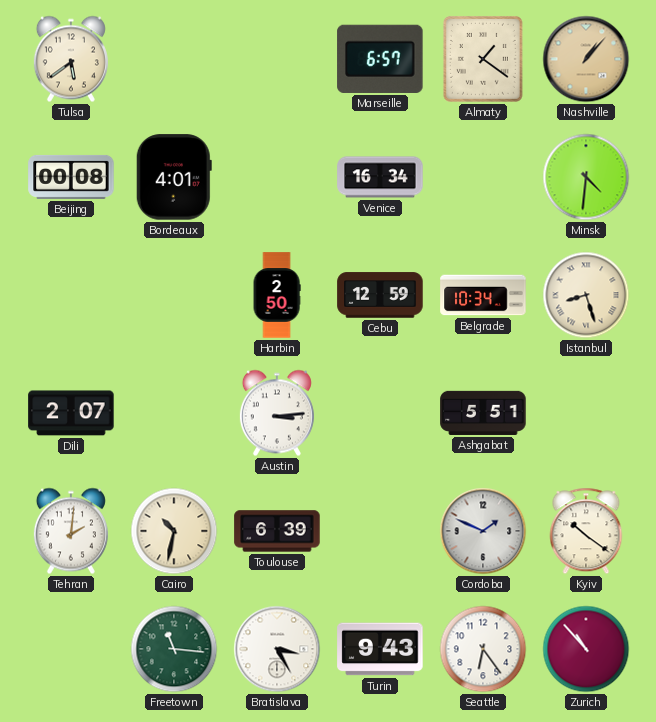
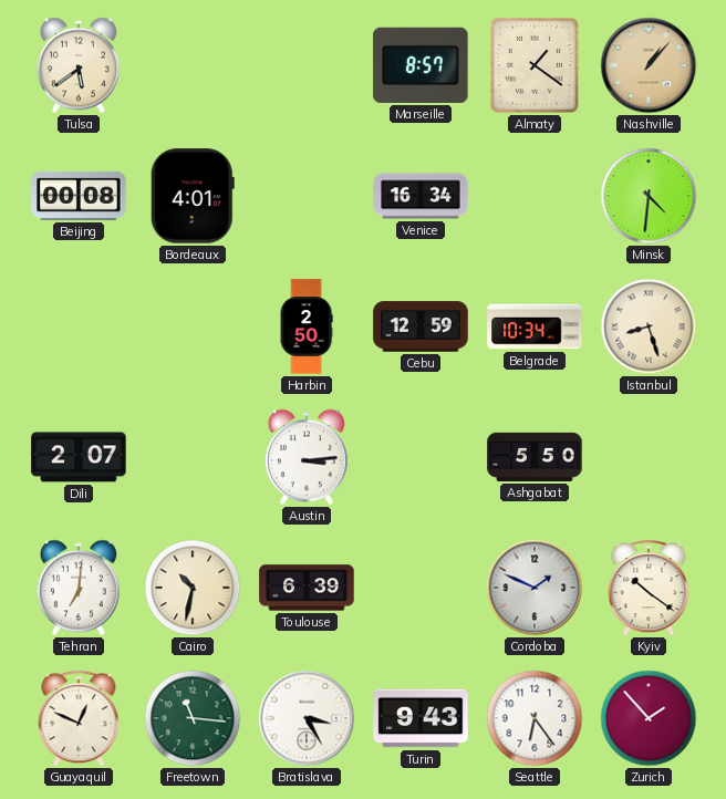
Marseille: 6:57 -> 8:57 (421, 65)
Ashgabat: 5:51 -> 5:50 (535, 457)
Tehran: 2:01 -> 7:01 (79, 588)
Guayaquil: none -> 12:49 (79, 718)
Zurich: 10:53 -> 1:53 (649, 718)
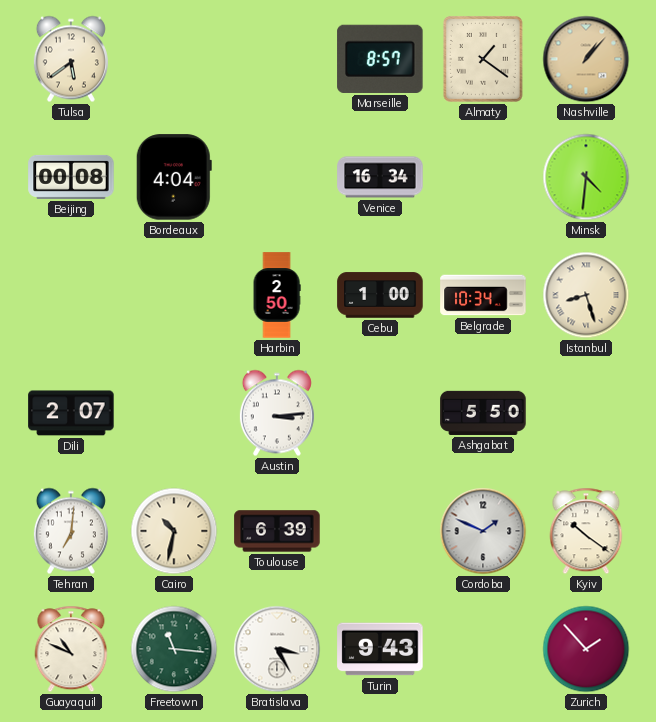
Bordeaux: 4:01 -> 4:04 (174, 177)
Cebu: 12:59 -> 1:00 (380, 295)
Guayaquil: 12:49 -> 10:49 (71, 649)
Seattle: 6:24 -> none (535, 718)
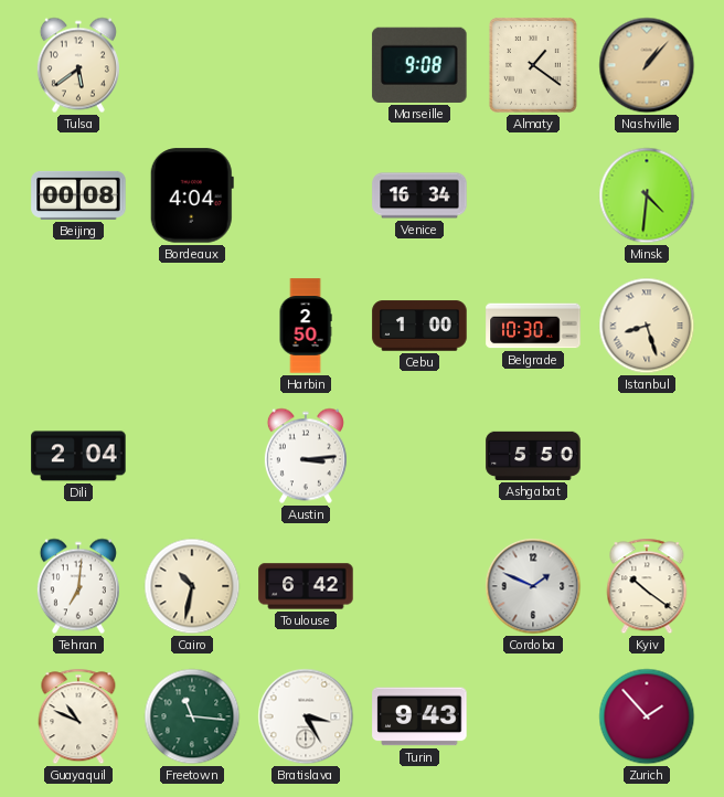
Marseille: 8:57 -> 9:08 (419, 65)
Belgrade: 10:34 -> 10:30 (533, 326)
Dili: 2:07 -> 2:04 (78, 456)
Toulouse: 6:39 -> 6:42 (306, 586)
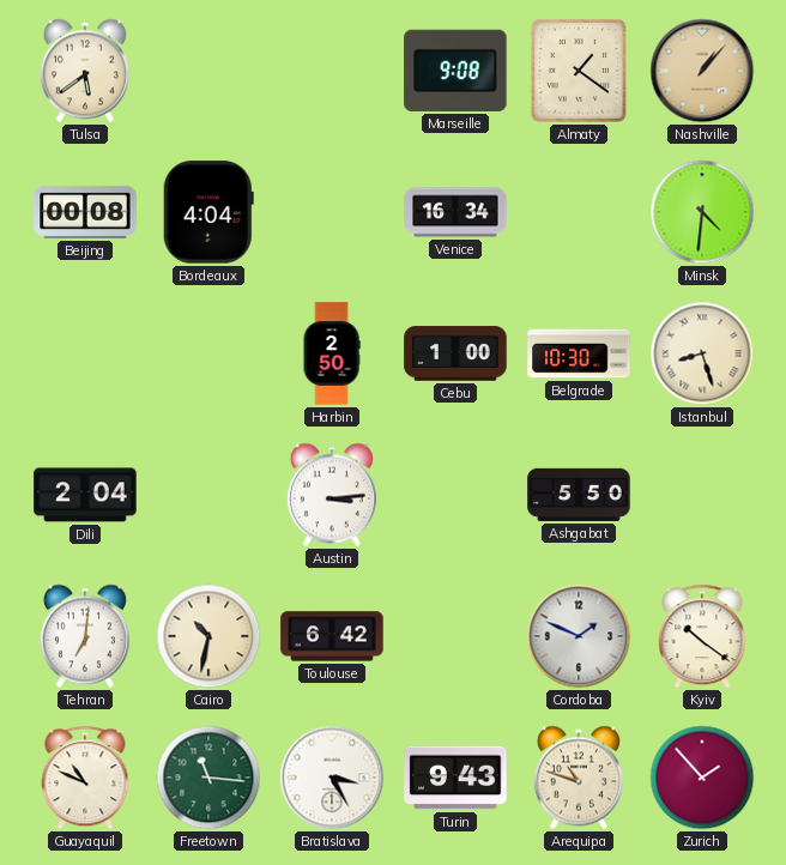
Arequipa: none -> 10:48 (579, 778)
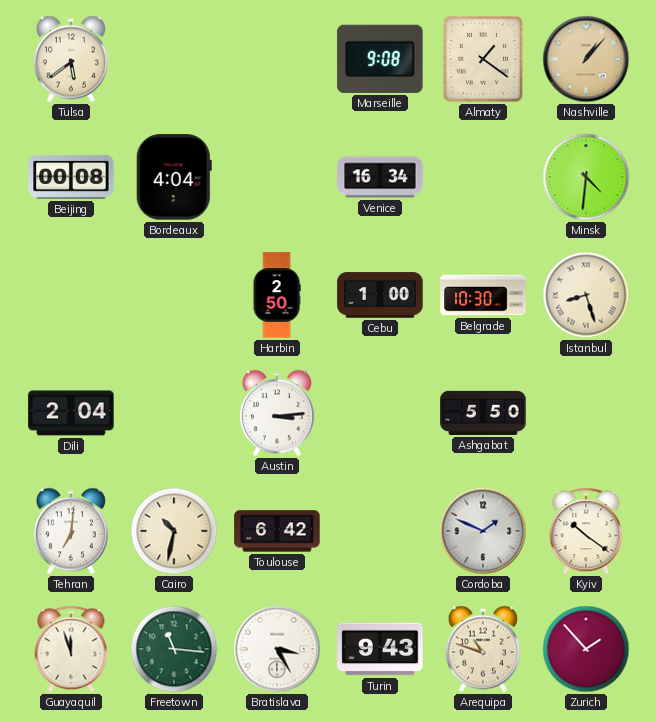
Guayaquil: 10:49 -> 11:57 (71, 649)
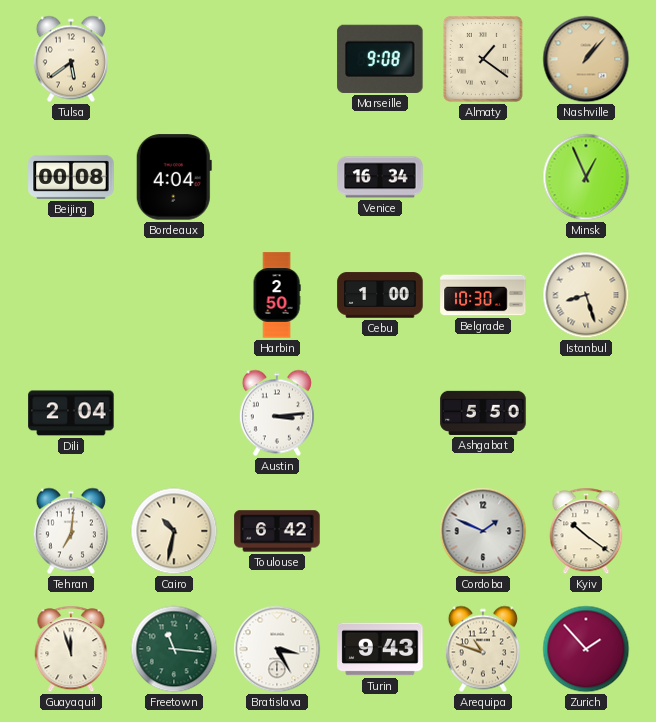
Minsk: 4:31 -> 12:56 (586, 177)
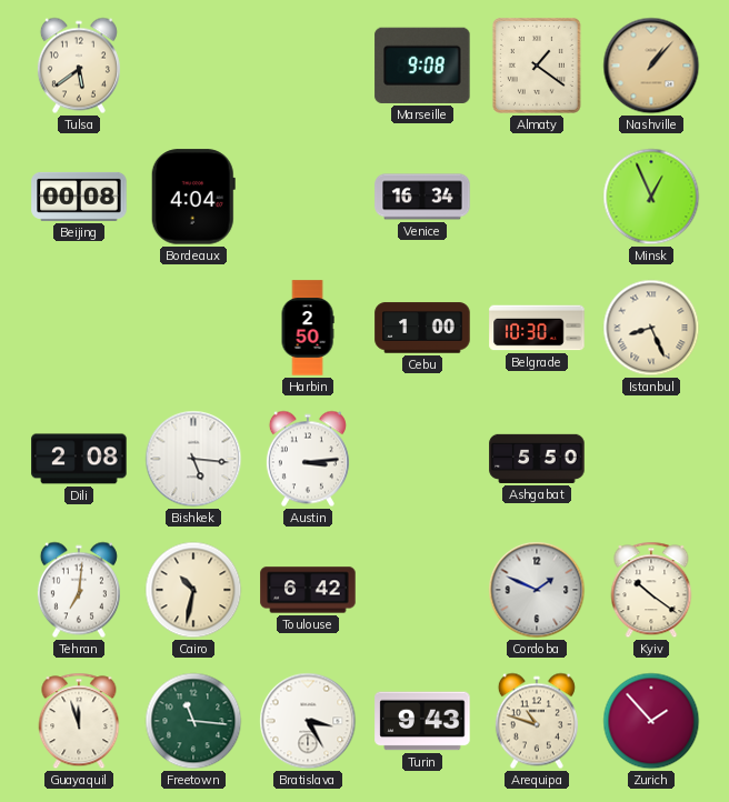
Istanbul: 8:27 -> 8:26 (651, 328)
Dili: 2:04 -> 2:08 (79, 459)
Bishkek: none -> 5:16 (193, 459)
